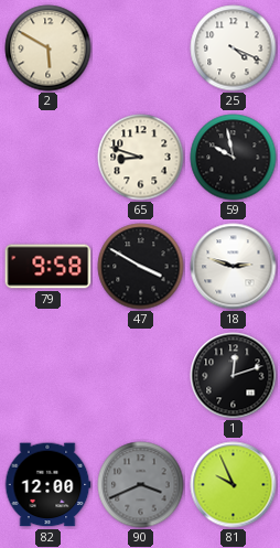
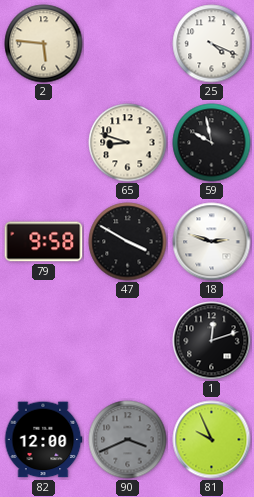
2: 5:50 -> 5:46 (44, 44)
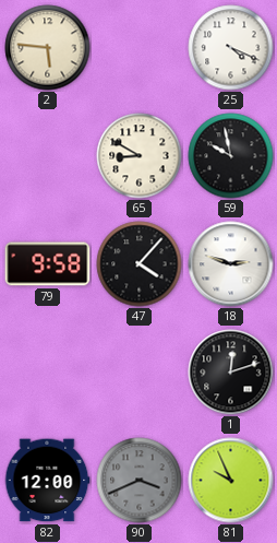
65: 8:48 -> 8:50 (140, 156)
47: 3:50 -> 4:07 (140, 264)
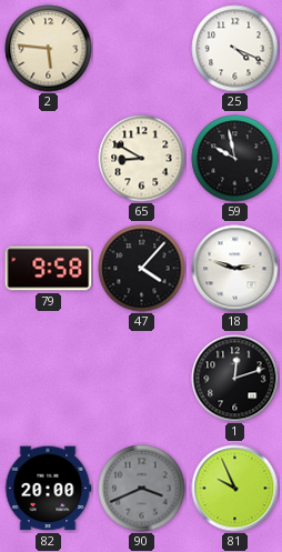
82: 12:00 -> 20:00 (48, 489)
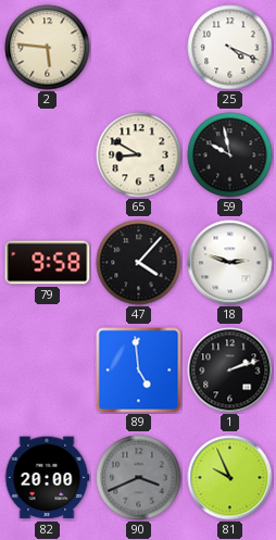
89: none -> 4:59 (139, 371)
1: 12:12 -> 2:12 (230, 371)
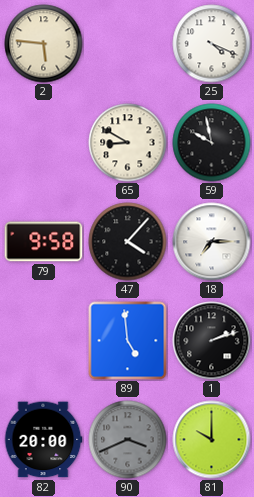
18: 2:48 -> 7:15 (212, 242)
81: 9:56 -> 10:00 (212, 440)
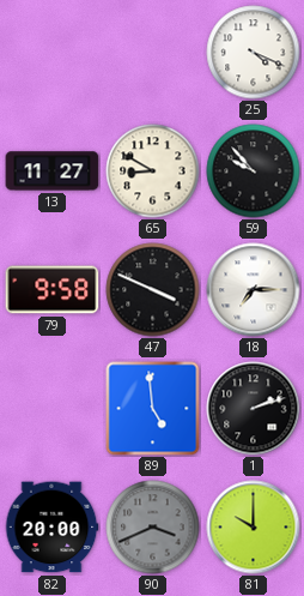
2: 5:46 -> none (44, 44)
13: none -> 11:27 (53, 171)
59: 9:58 -> 9:53 (254, 171)
47: 4:07 -> 3:49 (153, 290)
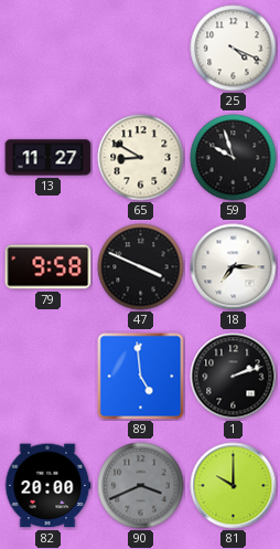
59: 9:53 -> 9:57 (234, 158)
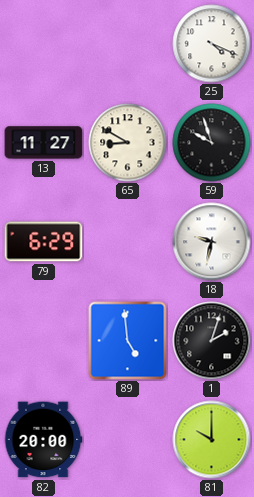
79: 9:58 -> 6:29 (44, 242)
47: 3:49 -> none (141, 267)
18: 7:15 -> 9:32 (212, 242)
1: 2:12 -> 2:03 (212, 341)
90: 3:41 -> none (141, 486)
